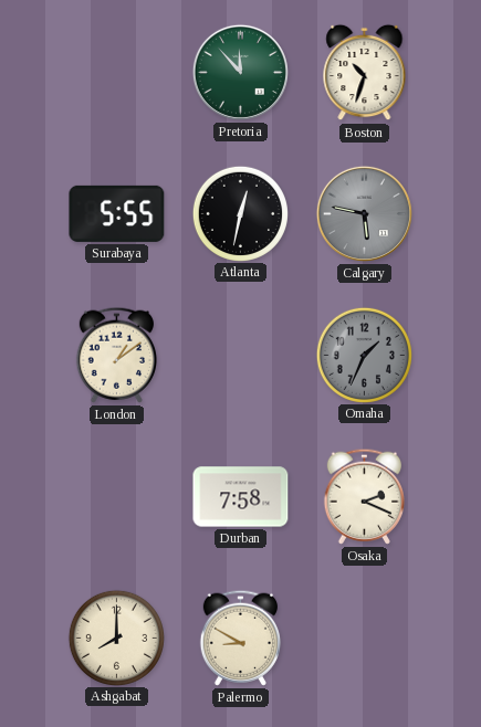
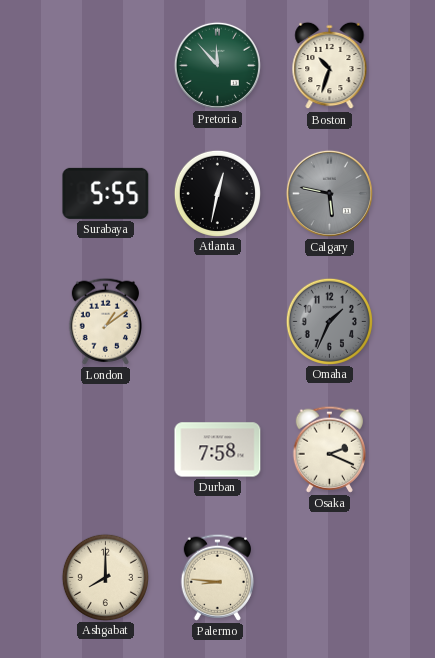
Palermo: 8:50 -> 8:46 (217, 577)
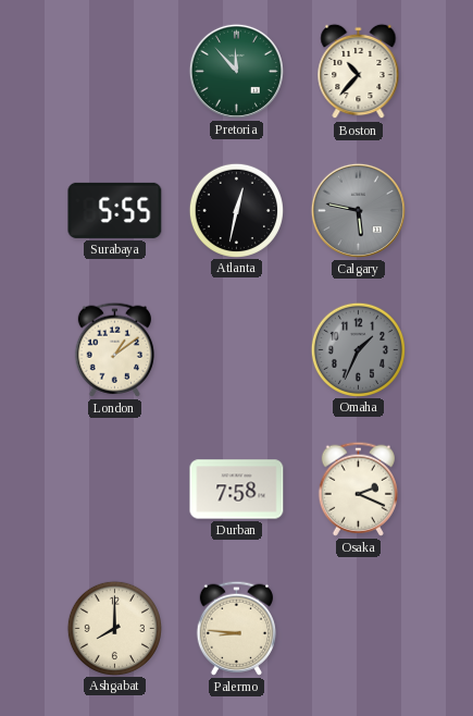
Boston: 10:33 -> 10:37 (359, 72)
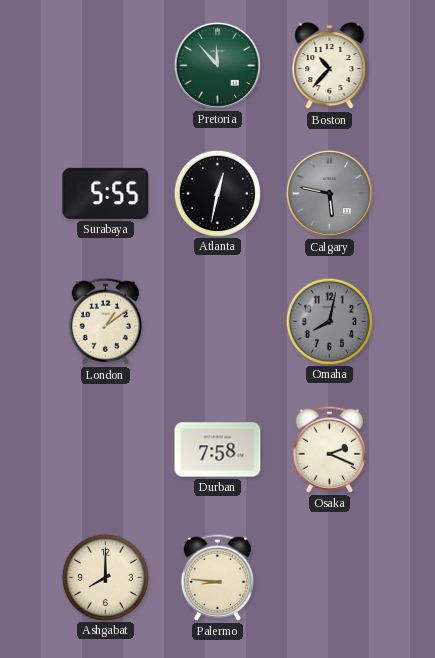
Omaha: 1:34 -> 8:02 (329, 321)
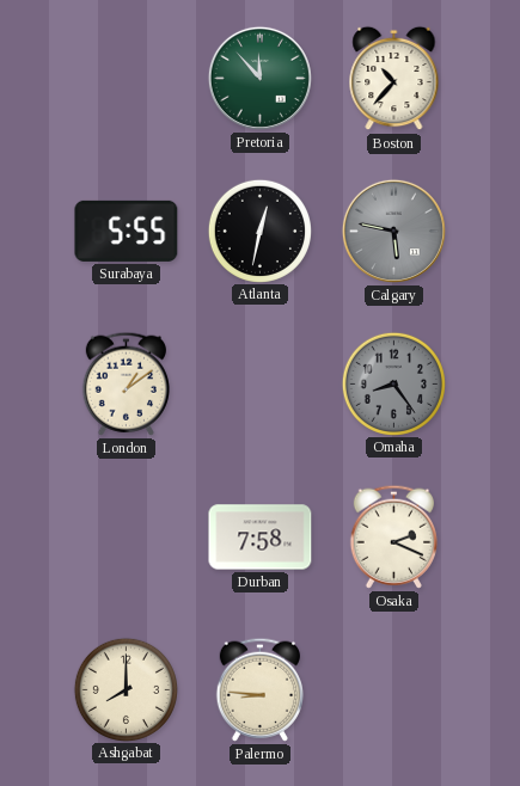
Omaha: 8:02 -> 8:24 (393, 383)
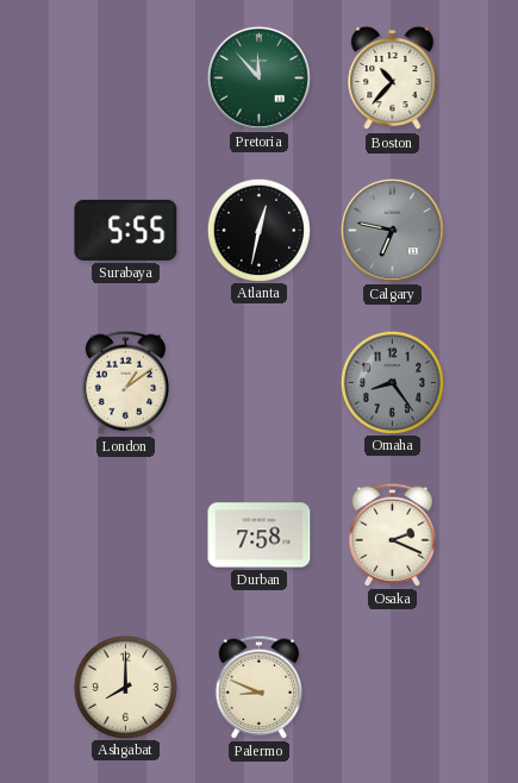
Calgary: 5:47 -> 6:47 (392, 230)
Palermo: 8:46 -> 8:49 (258, 687)
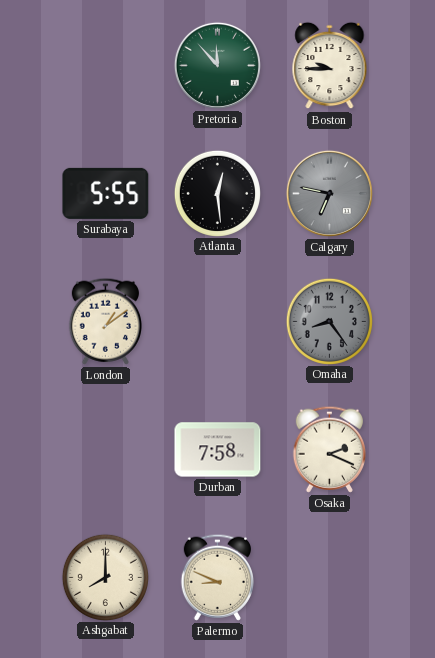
Boston: 10:37 -> 9:45 (330, 66)
Atlanta: 12:32 -> 12:29 (217, 193)
